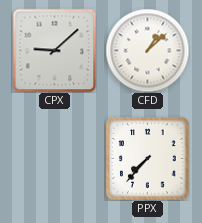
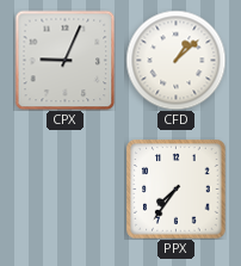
CPX: 9:08 -> 9:04 (64, 60)
PPX: 7:37 -> 7:36 (175, 188)
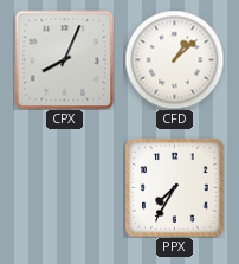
CPX: 9:04 -> 8:04 (64, 59)
PPX: 7:36 -> 7:35 (174, 187)
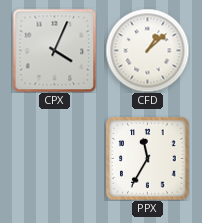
CPX: 8:04 -> 4:04 (54, 50)
PPX: 7:35 -> 11:35 (147, 158)
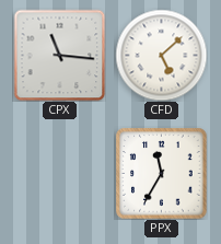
CPX: 4:04 -> 11:16 (59, 55)
CFD: 1:08 -> 5:08 (161, 55)
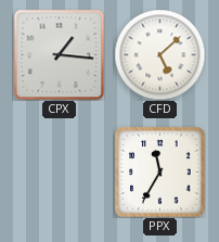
CPX: 11:16 -> 1:16 (59, 54)
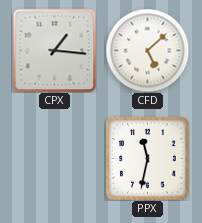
PPX: 11:35 -> 11:32 (147, 158)
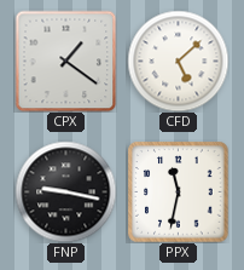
CPX: 1:16 -> 1:21 (65, 61)
FNP: none -> 9:17 (65, 191)
